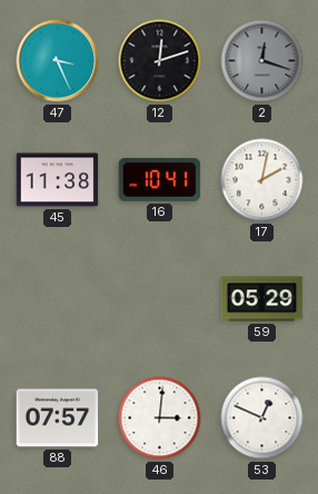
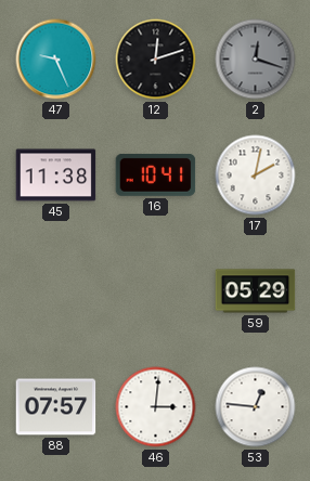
47: 3:26 -> 9:26 (56, 60)
53: 12:49 -> 12:46 (256, 407)
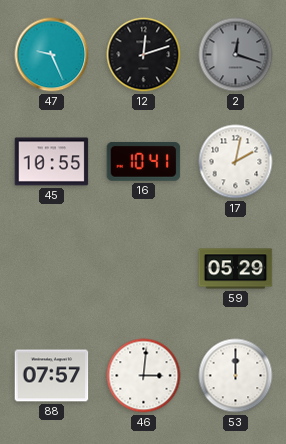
45: 11:38 -> 10:55 (52, 162)
53: 12:46 -> 12:00 (236, 376)
